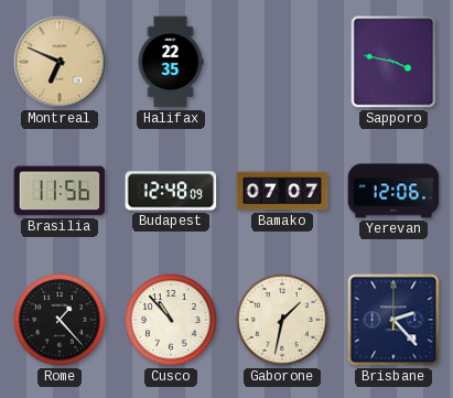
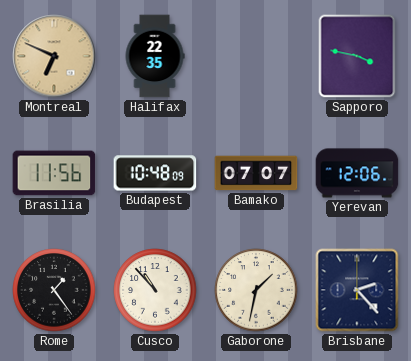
Budapest: 12:48 -> 10:48 (155, 173)
Rome: 1:23 -> 1:24 (54, 290)
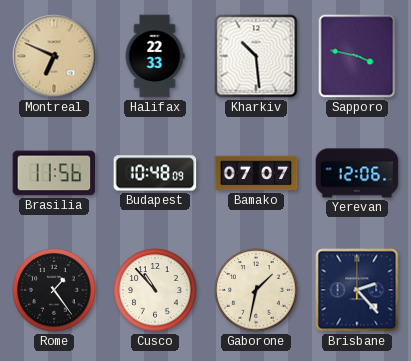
Halifax: 22:35 -> 22:33 (155, 56)
Kharkiv: none -> 10:29 (256, 56)
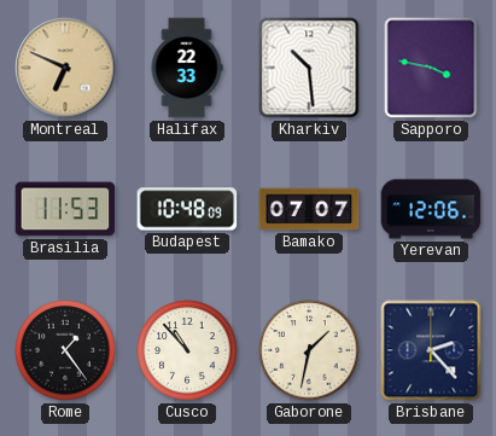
Brasilia: 11:56 -> 11:53 (65, 209)
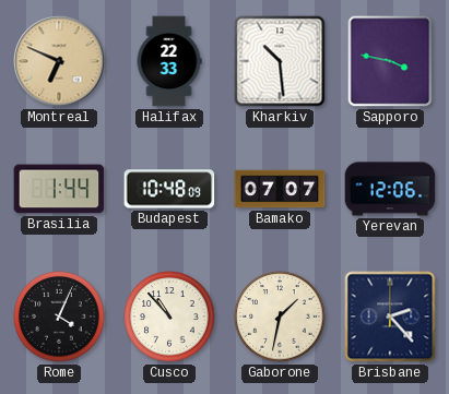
Brasilia: 11:53 -> 1:44 (59, 189)
Rome: 1:24 -> 4:04 (59, 317)
